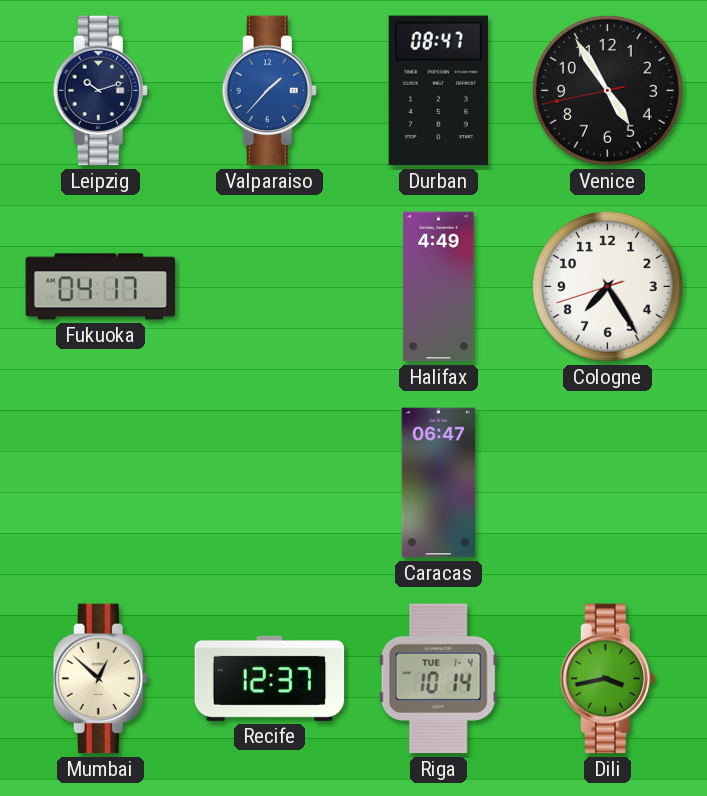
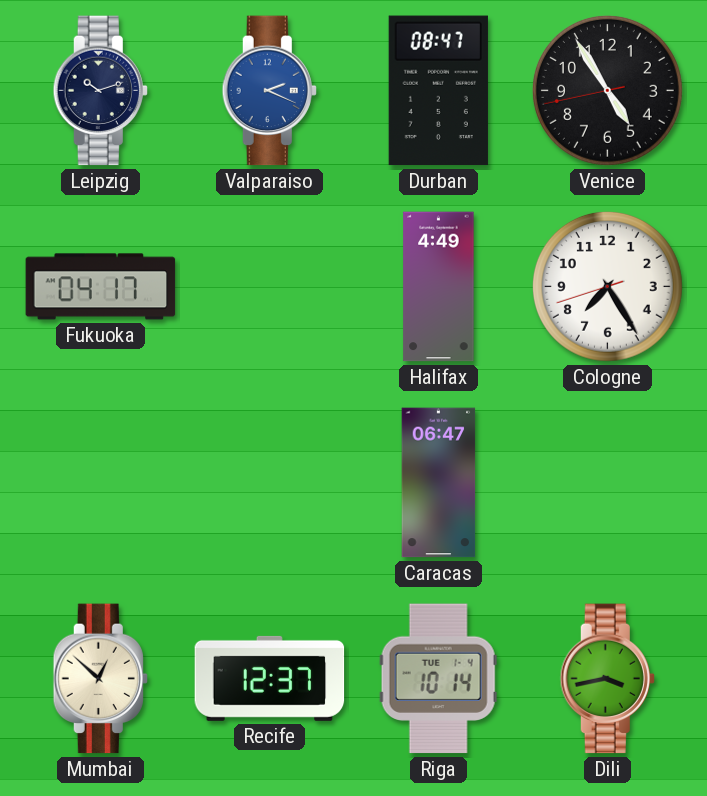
Valparaiso: 1:37 -> 2:19 (269, 91)
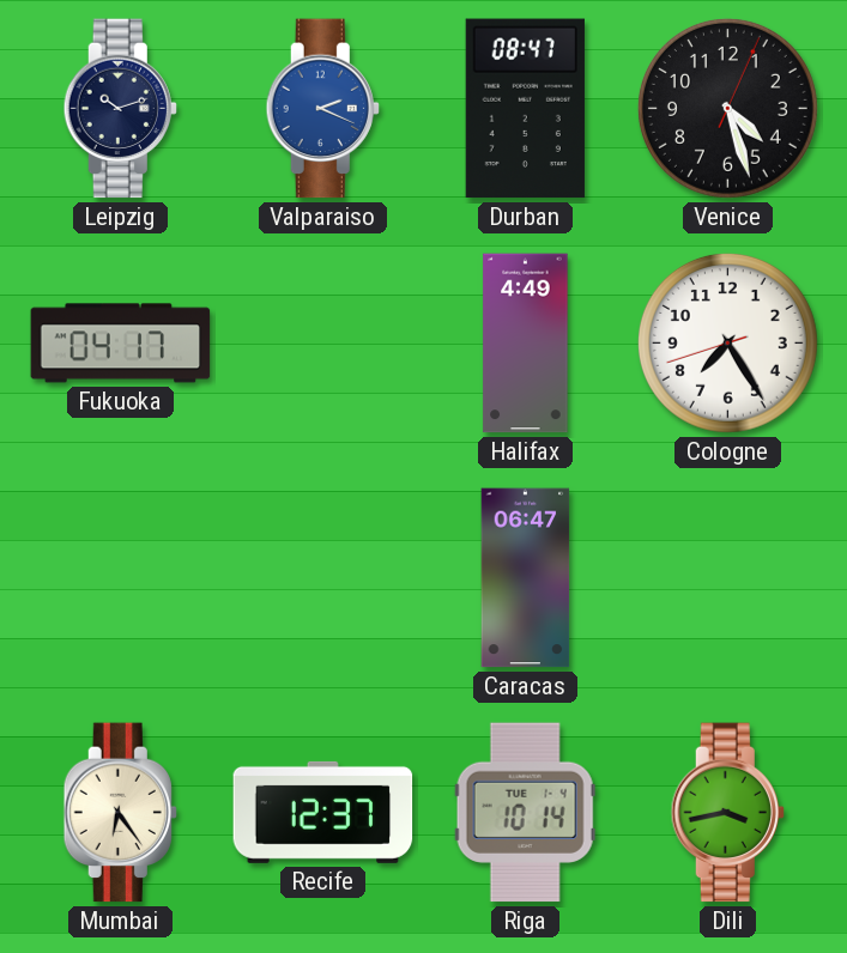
Venice: 4:54 -> 4:27 (727, 108)
Mumbai: 12:52 -> 6:24 (120, 813)
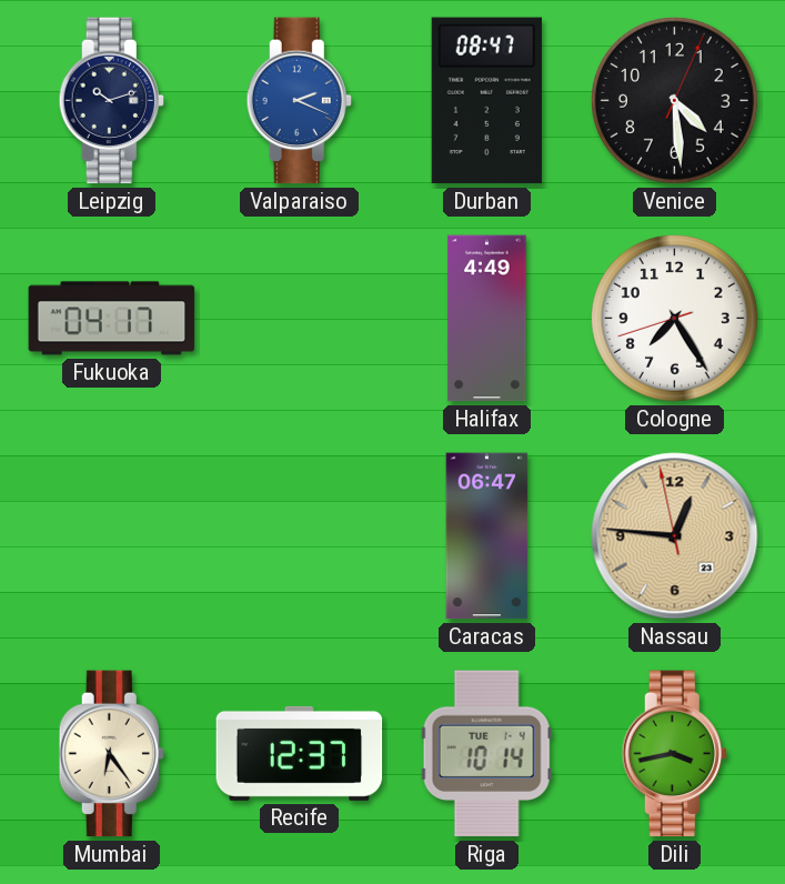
Venice: 4:27 -> 4:29 (674, 100)
Nassau: none -> 12:45 (675, 536)
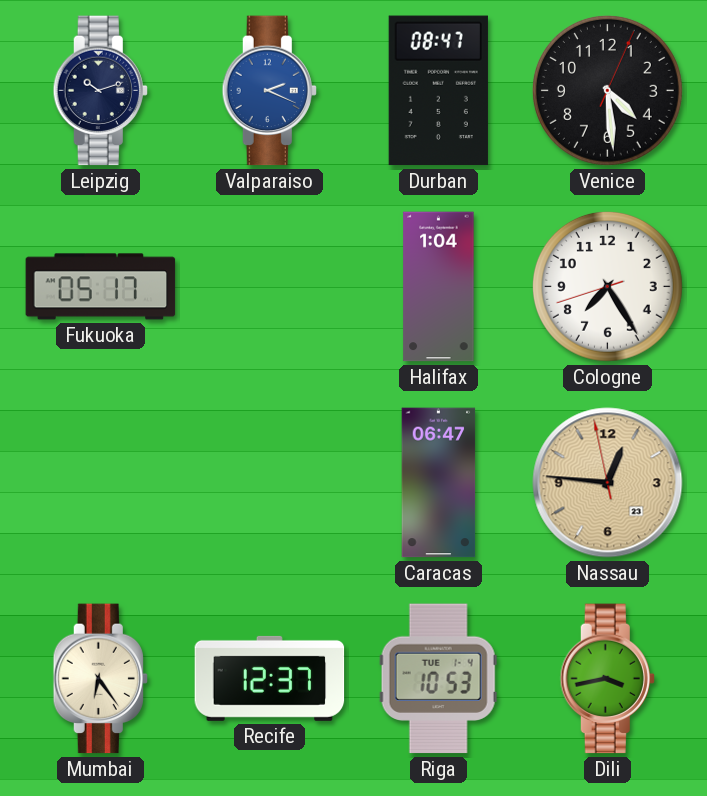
Fukuoka: 04:17 -> 05:17 (101, 287)
Halifax: 4:49 -> 1:04 (439, 287)
Riga: 10:14 -> 10:53 (438, 679)
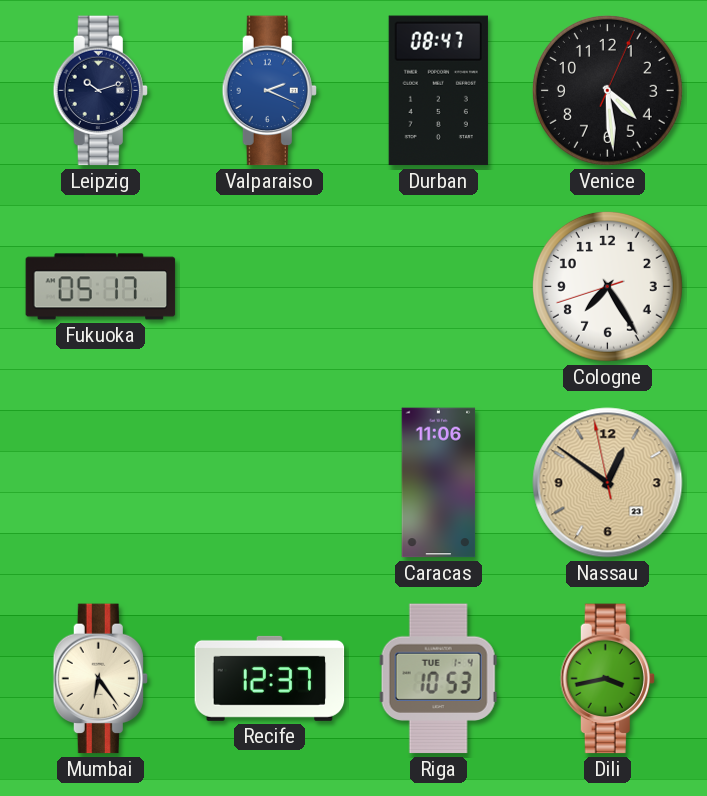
Halifax: 1:04 -> none (439, 287)
Caracas: 06:47 -> 11:06 (439, 483)
Nassau: 12:45 -> 12:50 (608, 483)
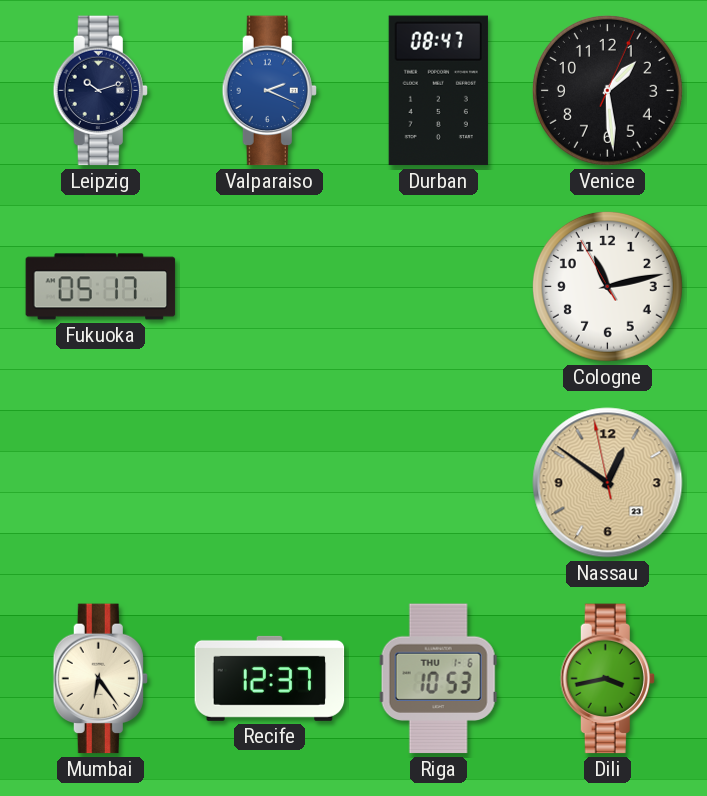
Venice: 4:29 -> 1:29 (607, 90)
Cologne: 7:24 -> 11:12 (607, 286)
Caracas: 11:06 -> none (439, 483)
Riga date: TUE 1-4 -> THU 1-6 (438, 679)
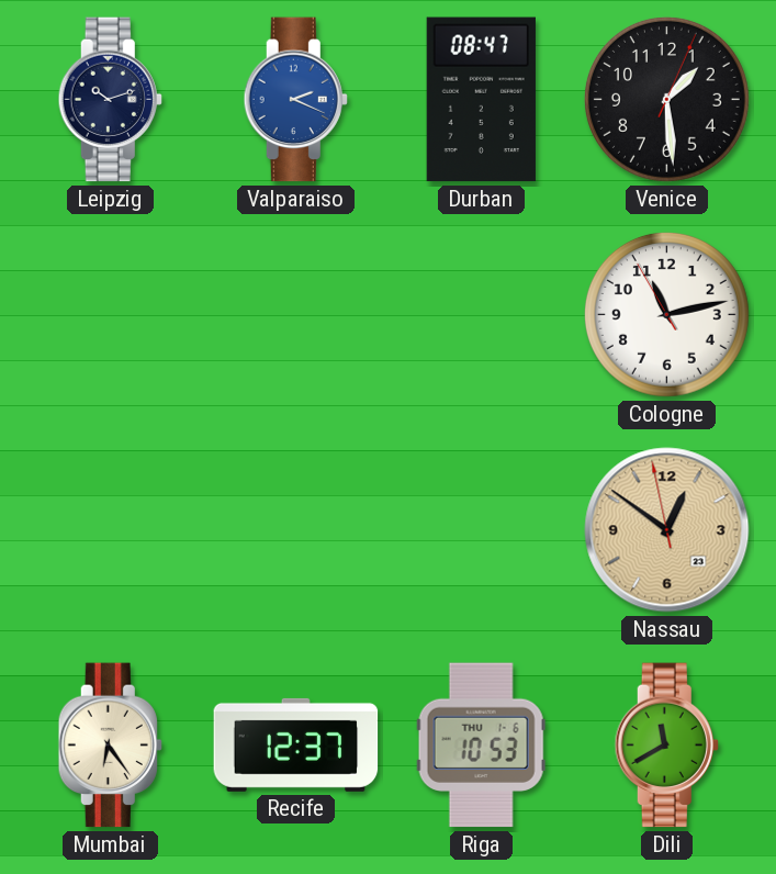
Fukuoka: 05:17 -> none (101, 287)
Dili: 3:43 -> 11:40 (666, 746)
